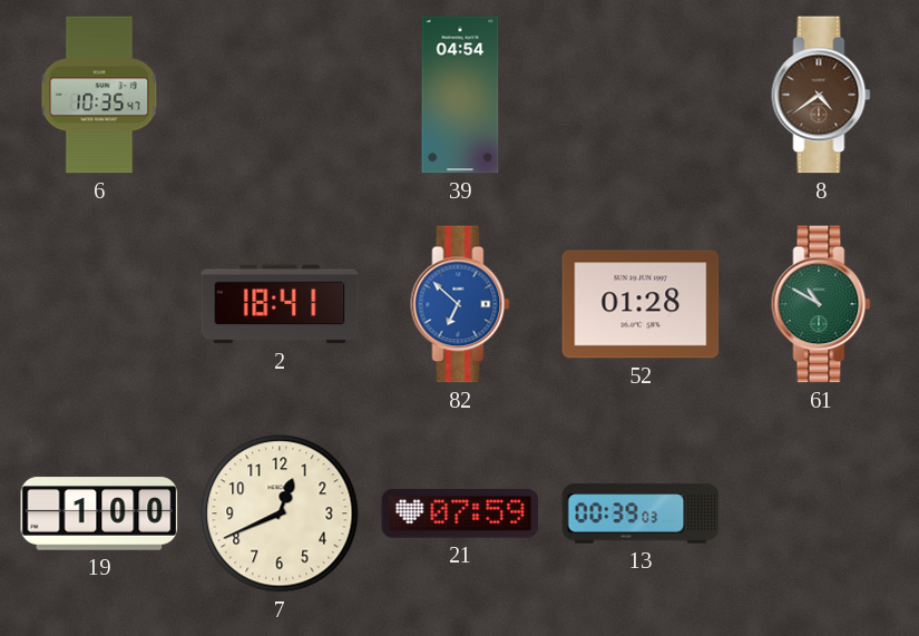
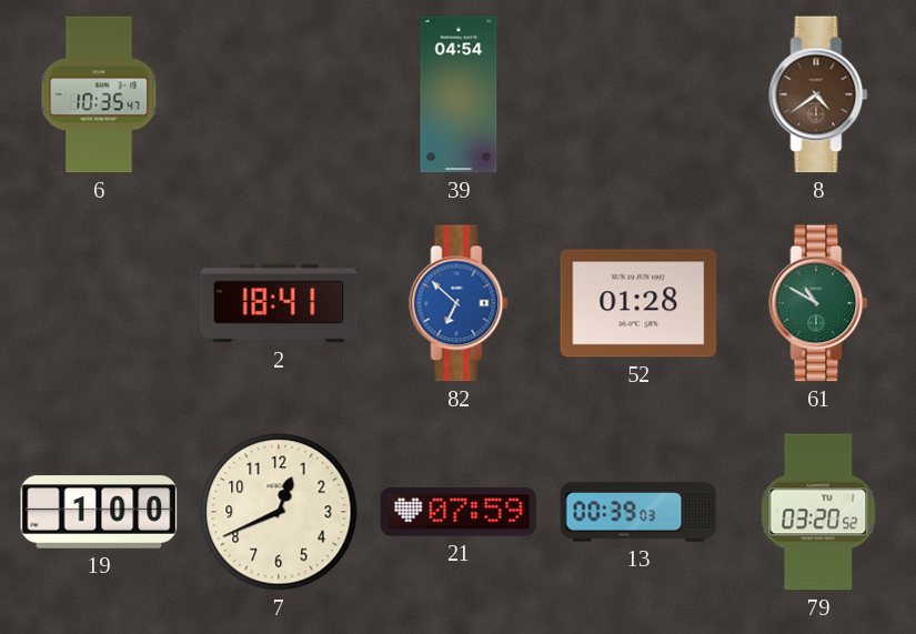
79: none -> 03:20 (818, 512)
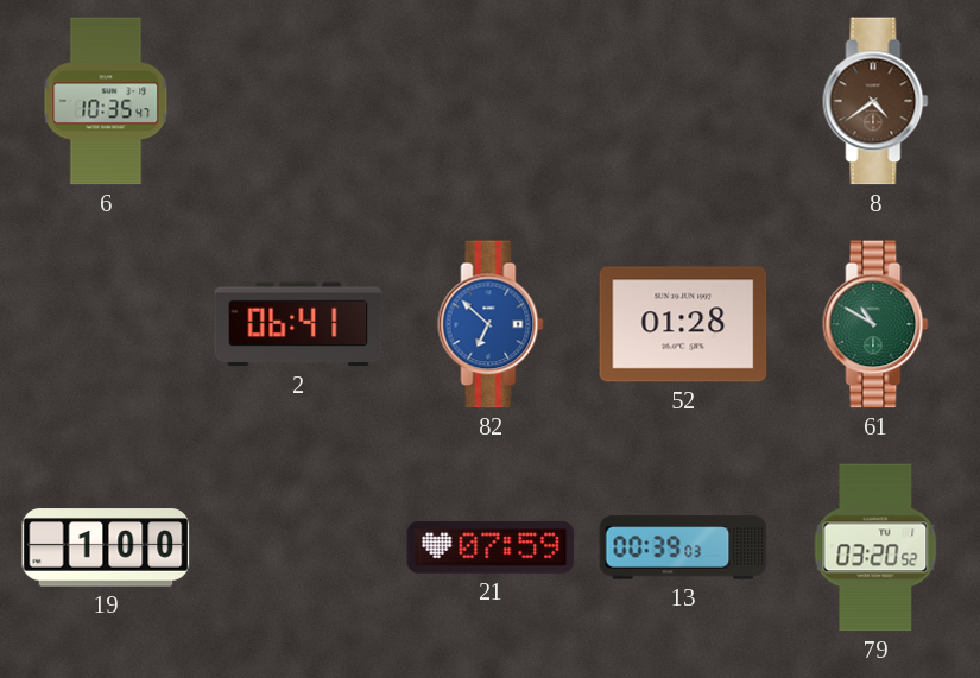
39: 04:54 -> none (459, 94)
2: 18:41 -> 06:41 (298, 324)
7: 12:41 -> none (279, 512)
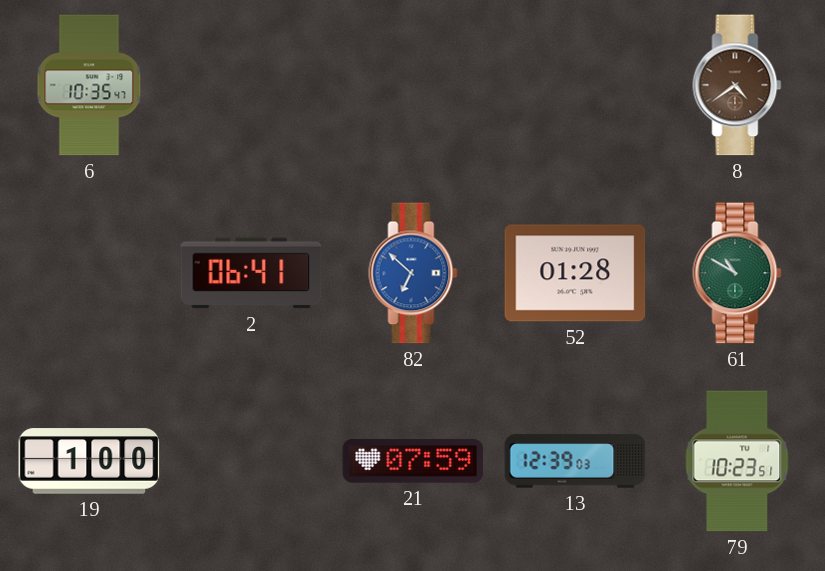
13: 00:39 -> 12:39 (575, 461)
79: 03:20 -> 10:23 (737, 461)
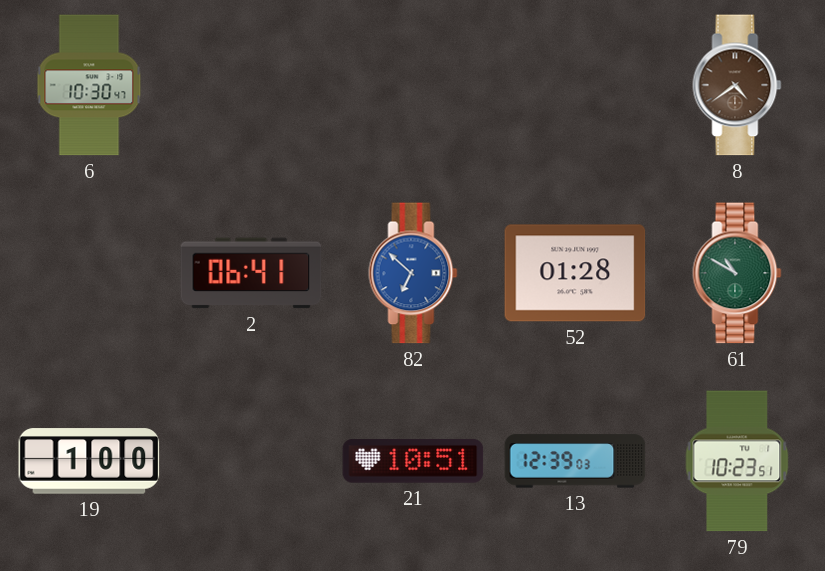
6: 10:35 -> 10:30 (89, 85)
21: 07:59 -> 10:51 (413, 462)
